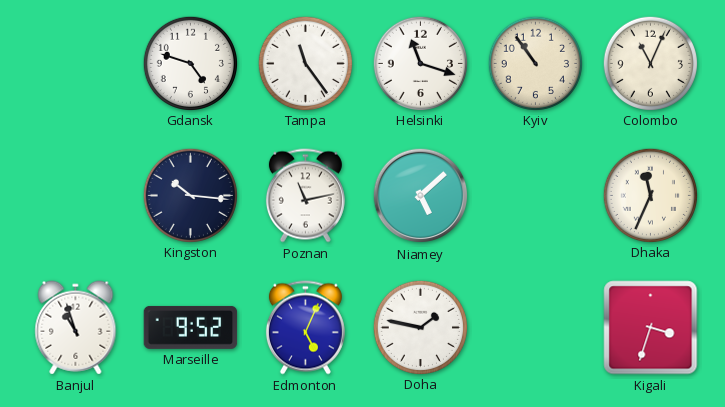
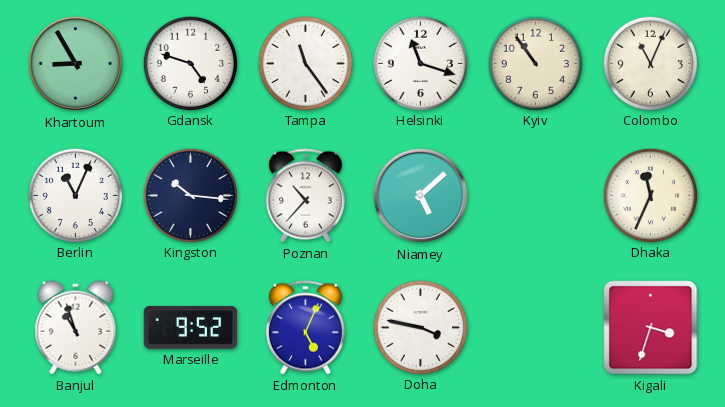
Khartoum: none -> 8:55 (76, 64)
Berlin: none -> 11:04 (75, 195)
Poznan: 11:13 -> 10:37 (305, 196)
Doha: 1:47 -> 3:47 (420, 327)
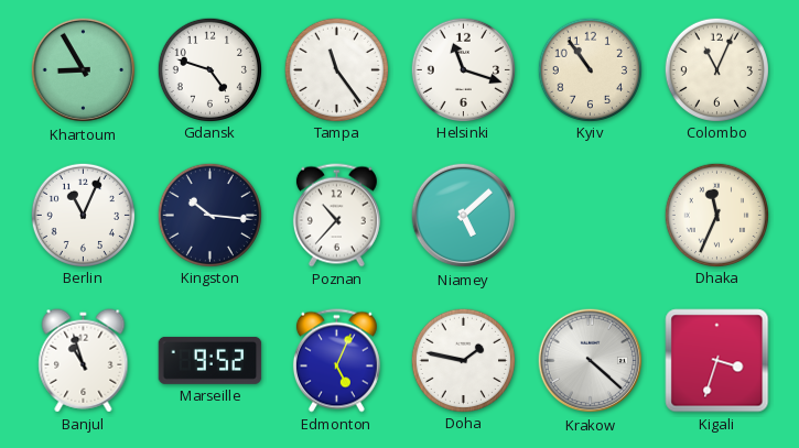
Doha: 3:47 -> 1:47 (463, 360)
Krakow: none -> 4:22 (591, 361)
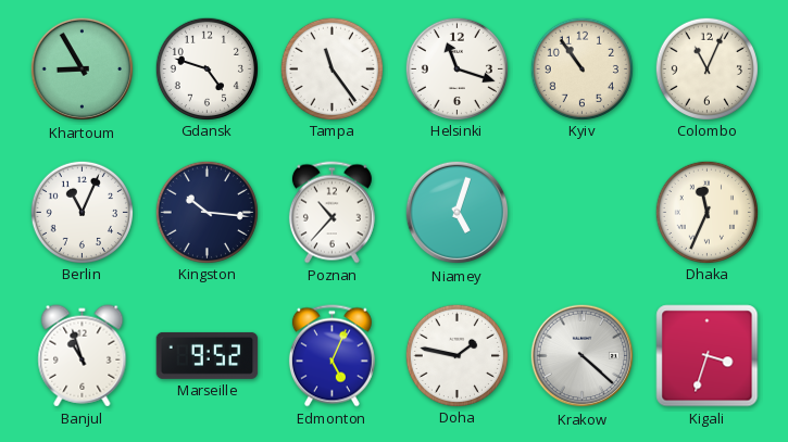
Niamey: 5:08 -> 5:03 (458, 213)
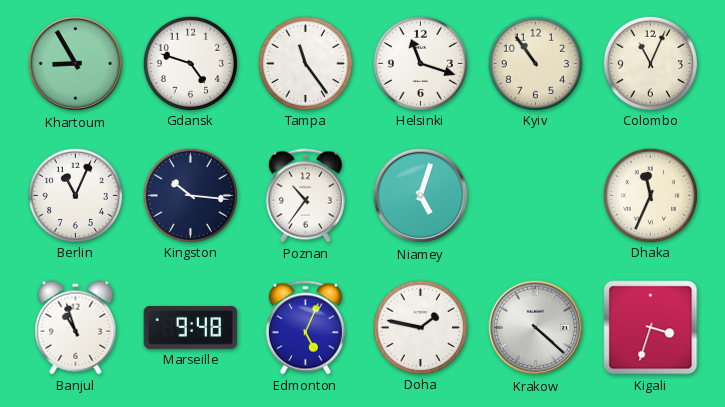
Poznan: 10:37 -> 10:36 (305, 196)
Marseille: 9:52 -> 9:48 (191, 327)
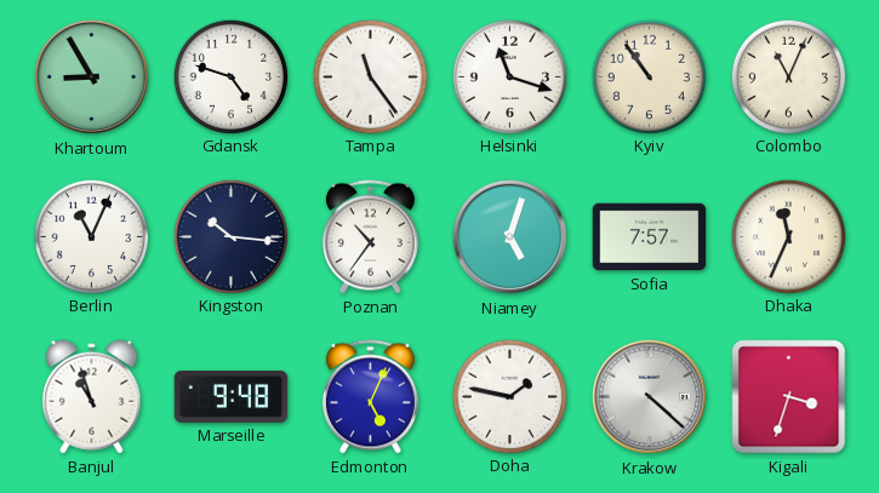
Sofia: none -> 7:57 (650, 237)
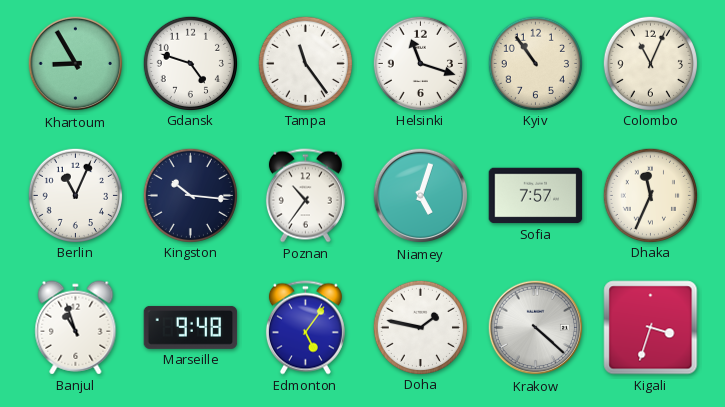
Edmonton: 5:04 -> 5:06 (305, 328)
